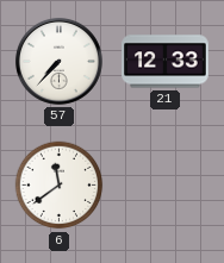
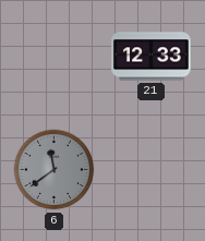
57: 7:37 -> none (58, 61)
6 dial: white -> grey (55, 170)
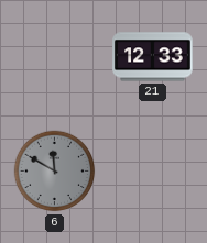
6: 11:39 -> 11:50 (55, 172)
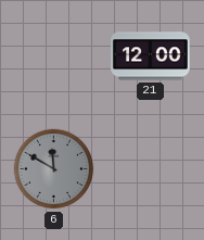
21: 12:33 -> 12:00 (151, 56)
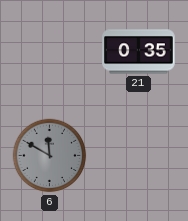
21: 12:00 -> 0:35 (139, 52)
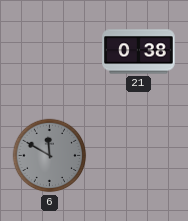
21: 0:35 -> 0:38 (139, 52)
